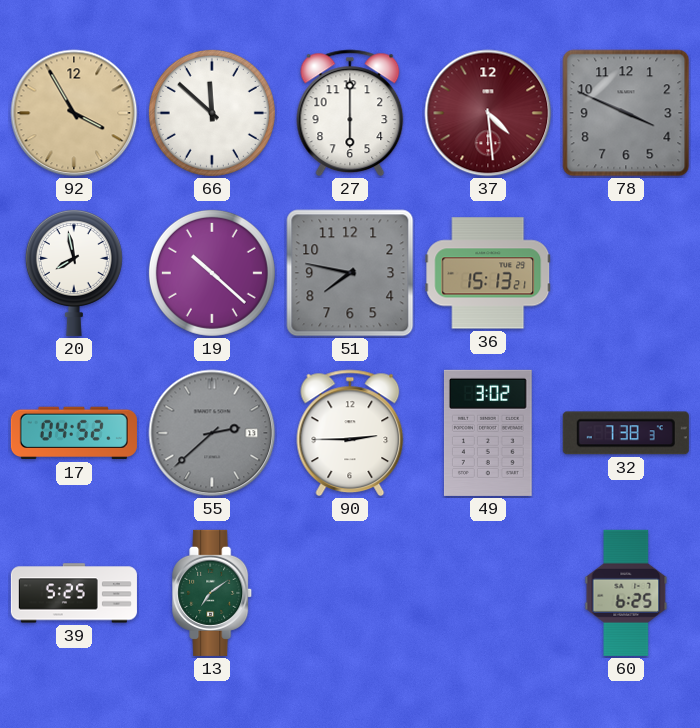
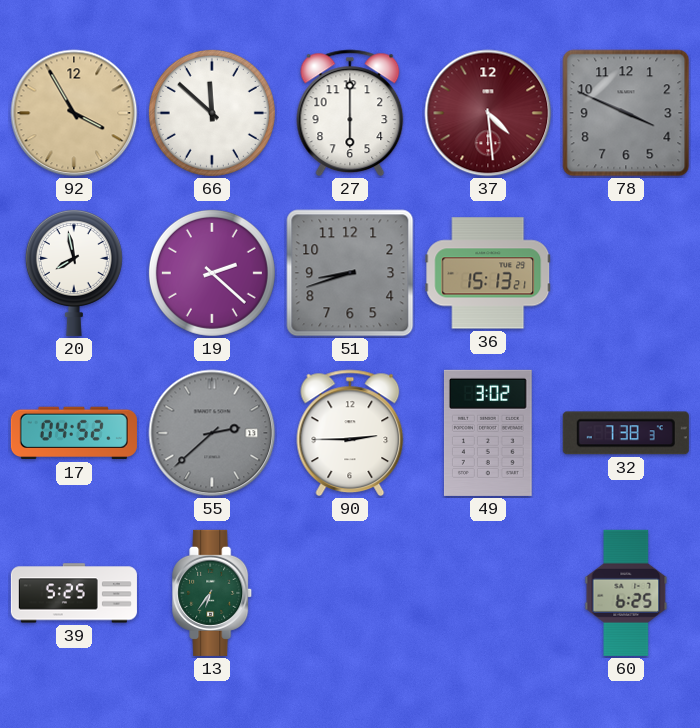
19: 10:22 -> 2:22 (212, 273)
51: 7:47 -> 8:42 (350, 273)
13: 7:09 -> 6:36 (213, 593)
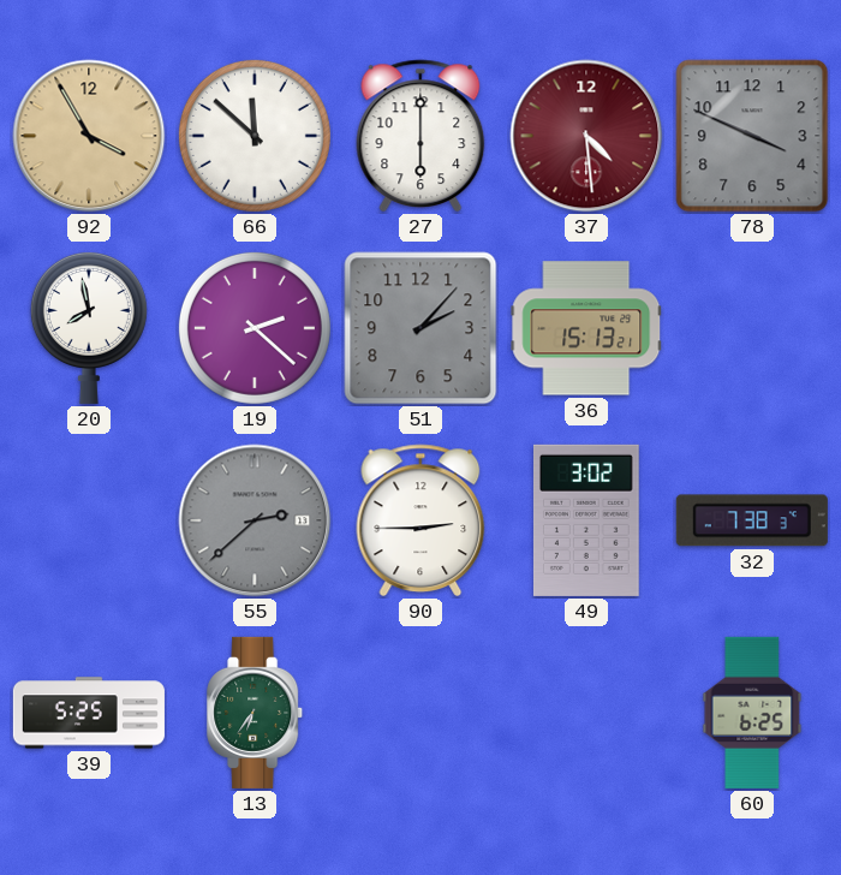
51: 8:42 -> 2:07 (421, 328)
17: 04:52 -> none (74, 433)
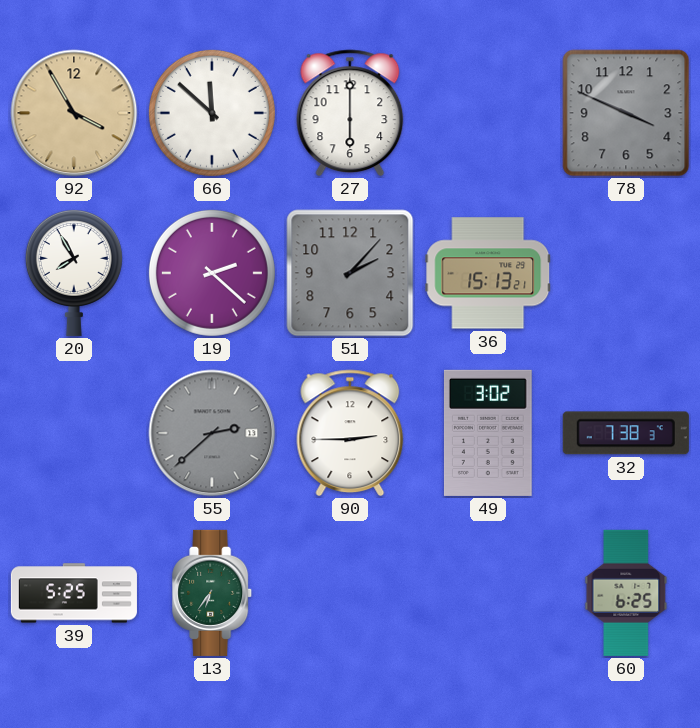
37: 4:29 -> none (586, 136)
20: 7:58 -> 7:55 (74, 272)
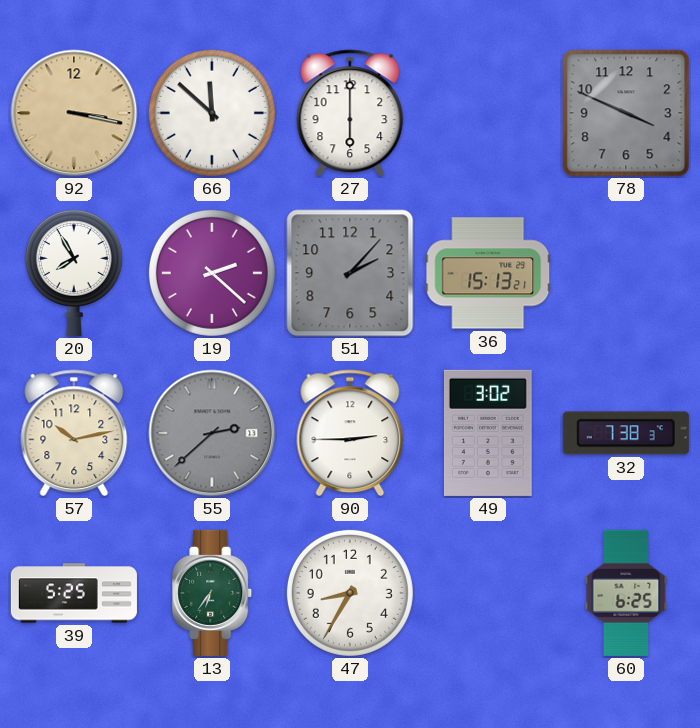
92: 3:55 -> 3:17 (74, 113)
57: none -> 10:13 (74, 433)
47: none -> 8:35 (350, 593)
